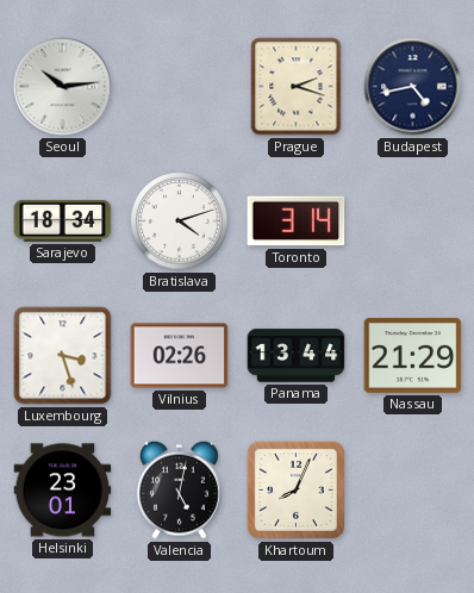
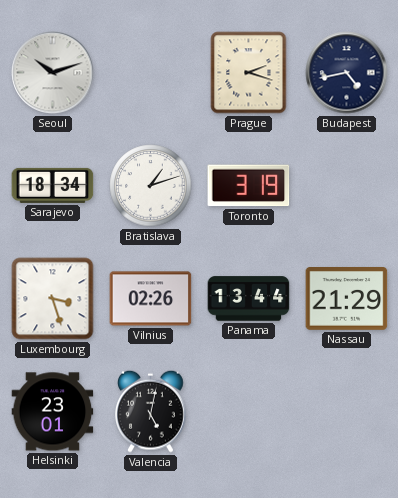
Seoul: 10:14 -> 10:12 (53, 73)
Bratislava: 4:12 -> 1:12 (151, 186)
Toronto: 3:14 -> 3:19 (249, 186)
Khartoum: 8:04 -> none (295, 489)
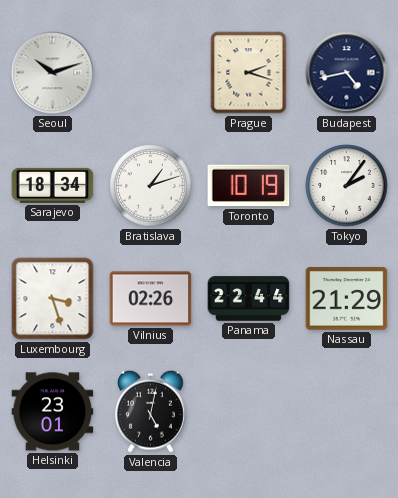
Toronto: 3:19 -> 10:19 (249, 186)
Tokyo: none -> 2:06 (347, 186)
Panama: 13:44 -> 22:44 (249, 299)
